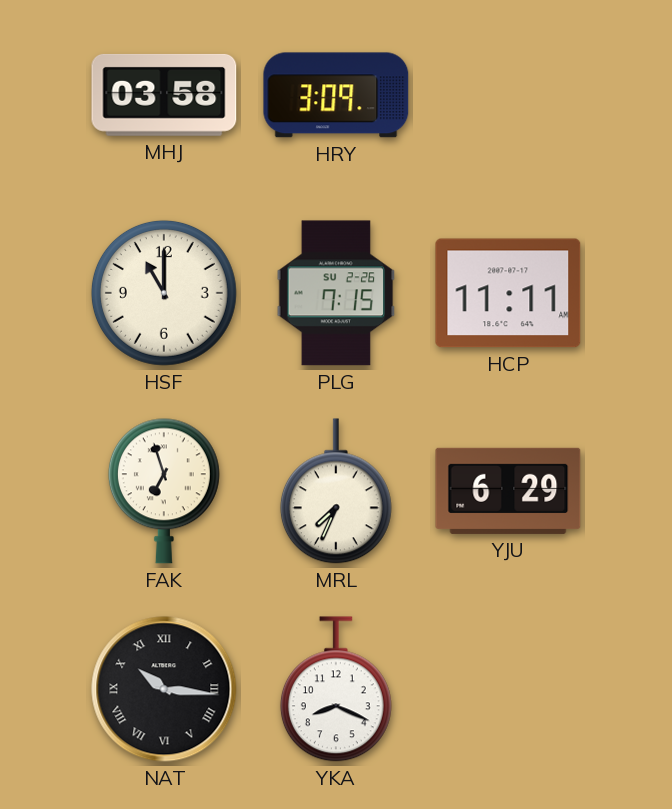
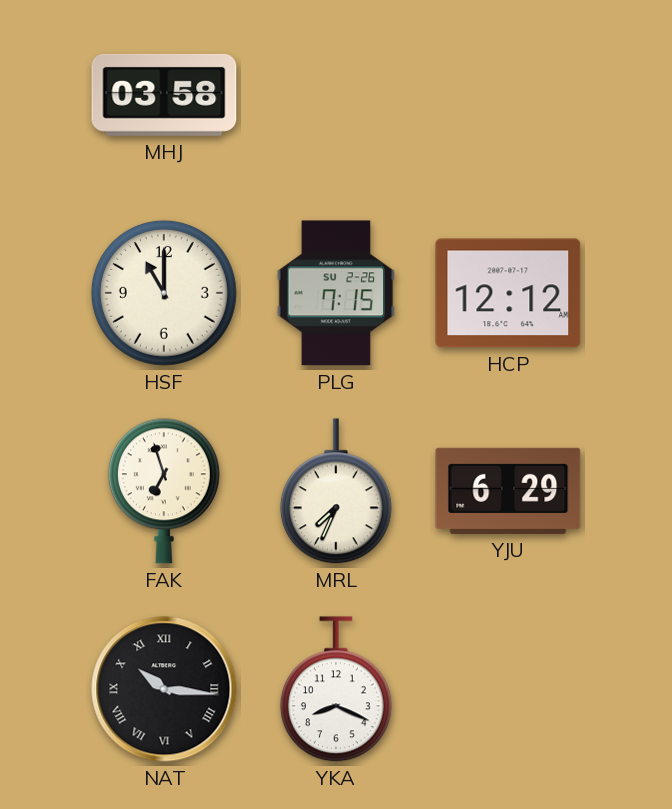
HRY: 3:09 -> none (336, 95)
HCP: 11:11 -> 12:12 (508, 293)
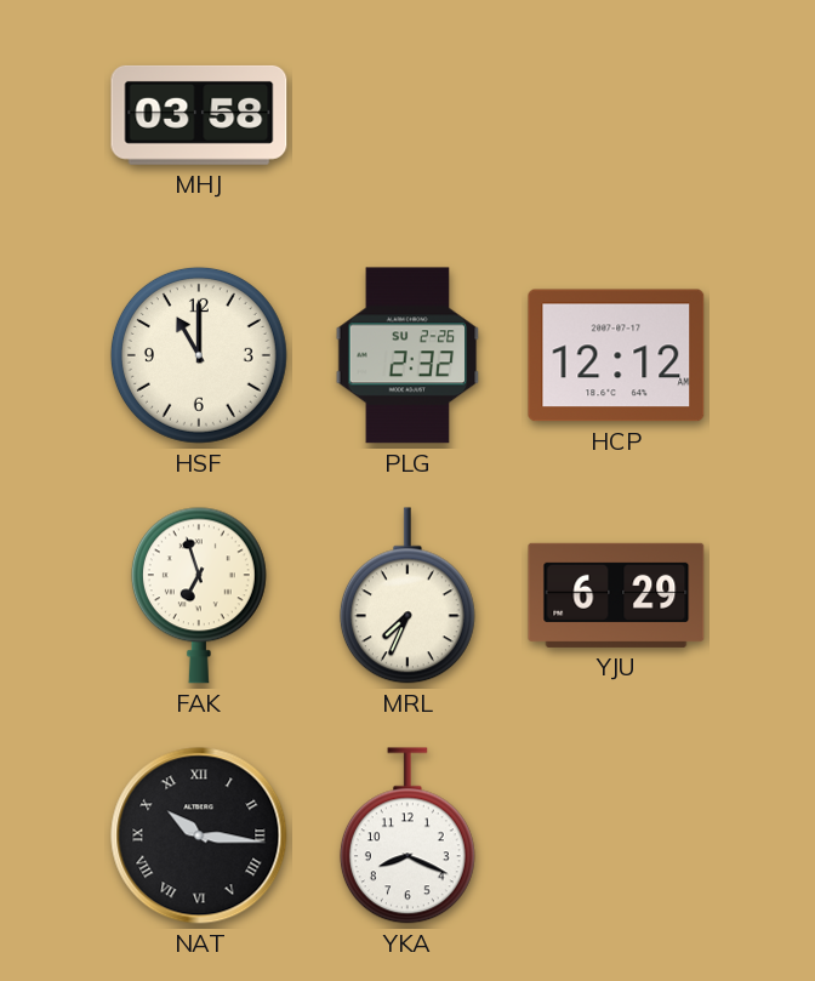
PLG: 7:15 -> 2:32 (407, 355)
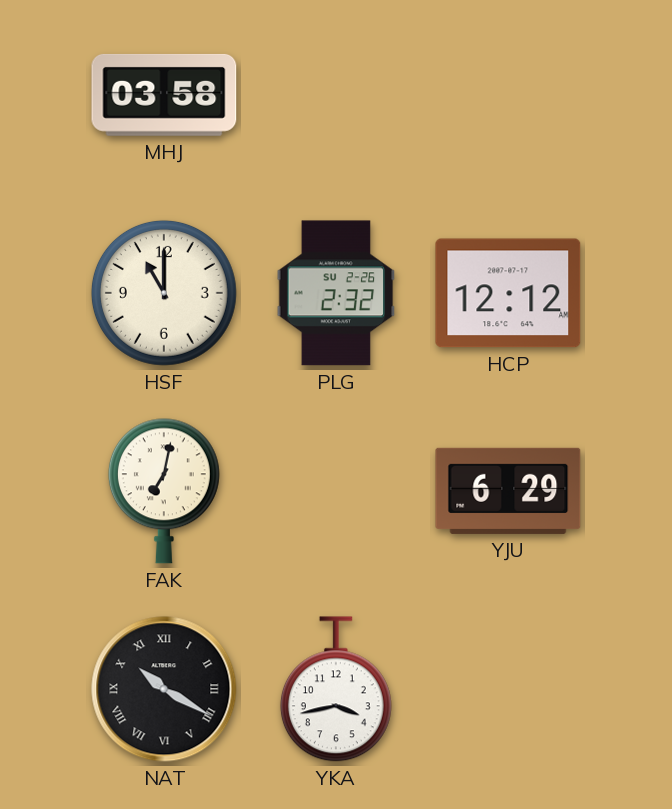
FAK: 6:57 -> 7:02 (164, 491)
MRL: 7:34 -> none (407, 595)
NAT: 10:16 -> 10:20 (164, 689)
YKA: 8:19 -> 3:43 (336, 689)
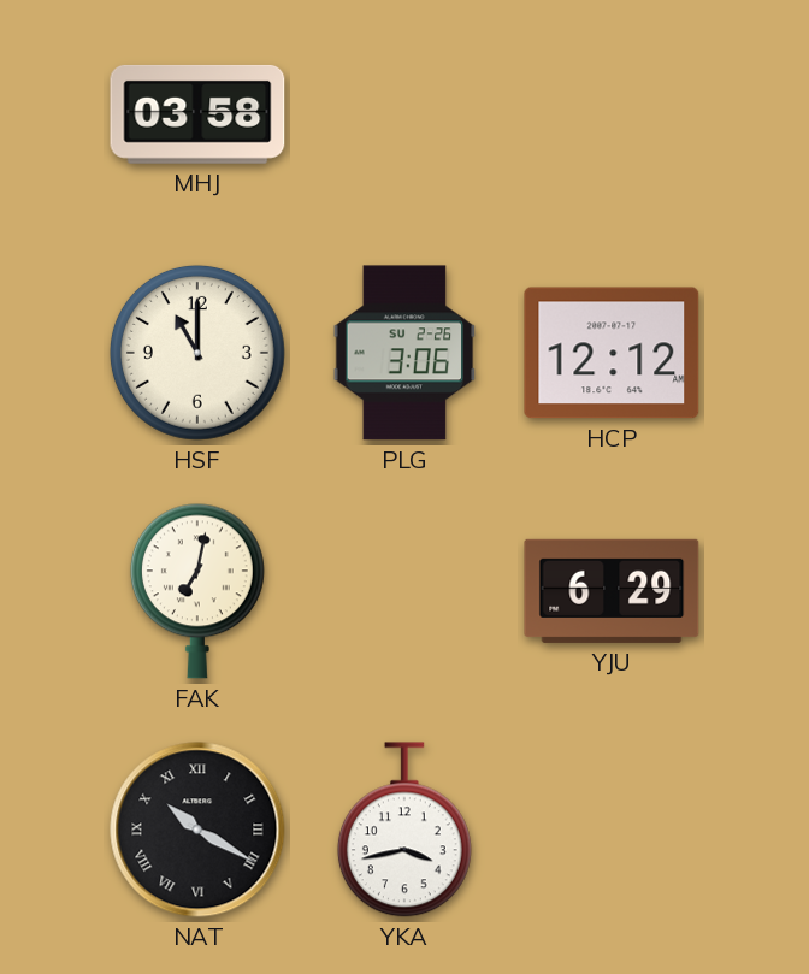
PLG: 2:32 -> 3:06 (404, 353)
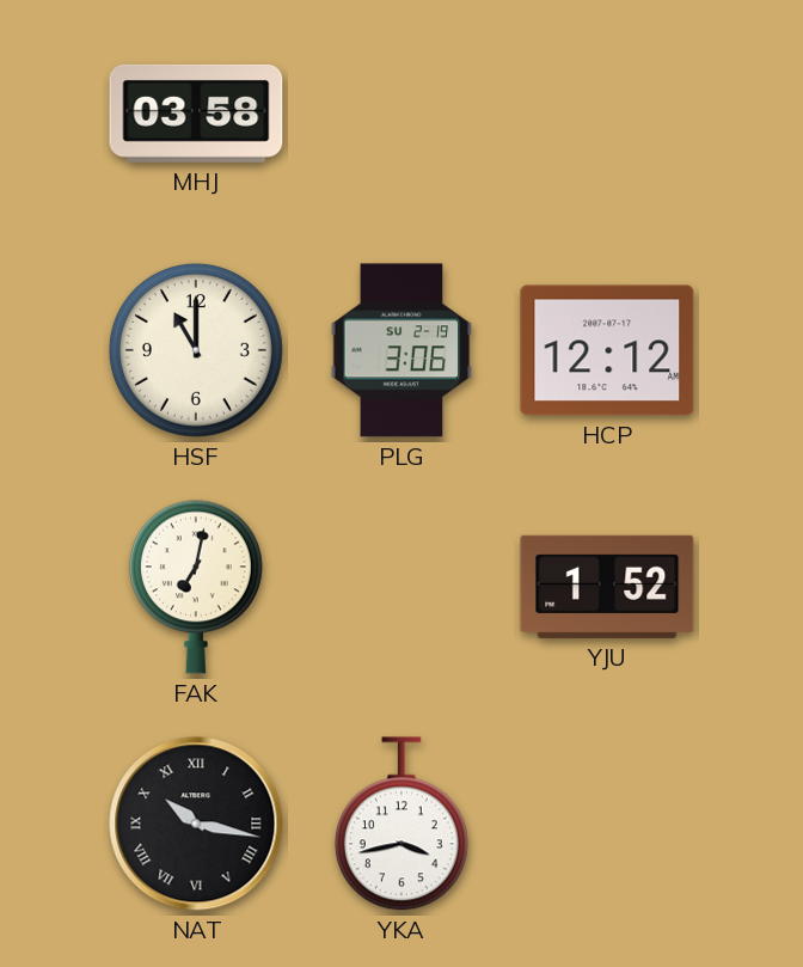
PLG date: SU 2-26 -> SU 2-19 (401, 350)
YJU: 6:29 -> 1:52 (607, 587)
NAT: 10:20 -> 10:17 (196, 824)
